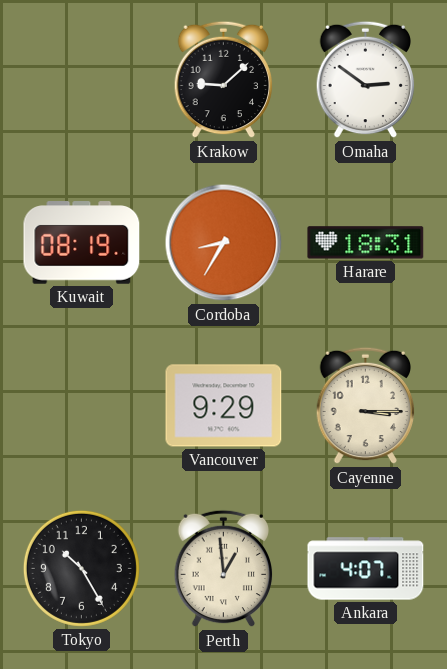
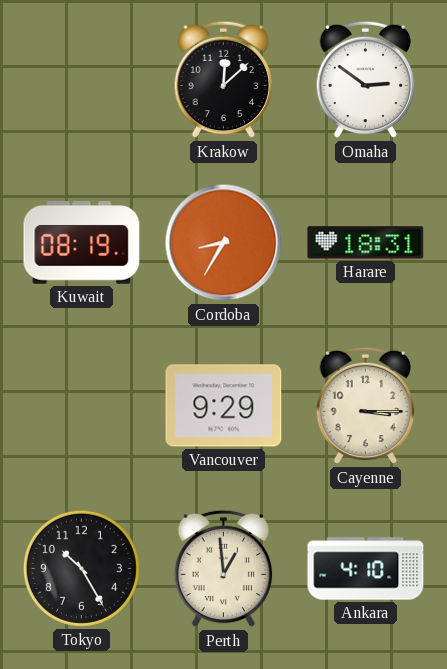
Krakow: 9:08 -> 12:08 (224, 80)
Ankara: 4:07 -> 4:10 (366, 569)
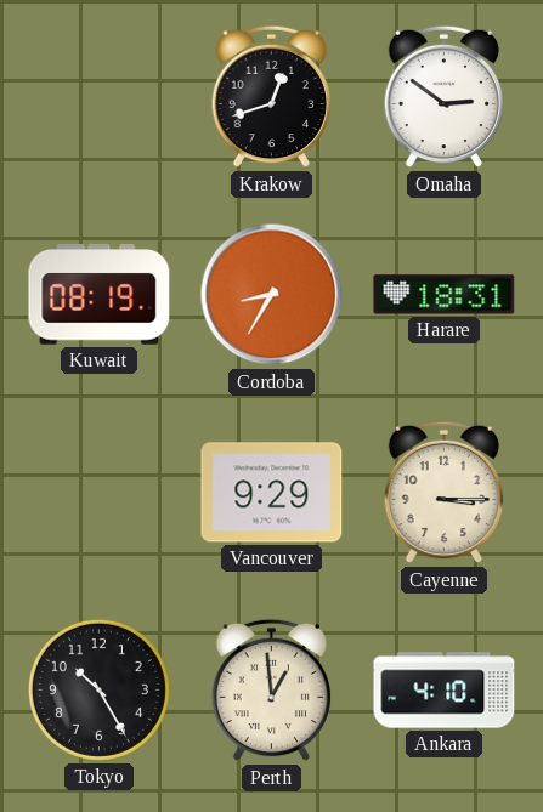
Krakow: 12:08 -> 12:42 (272, 97)
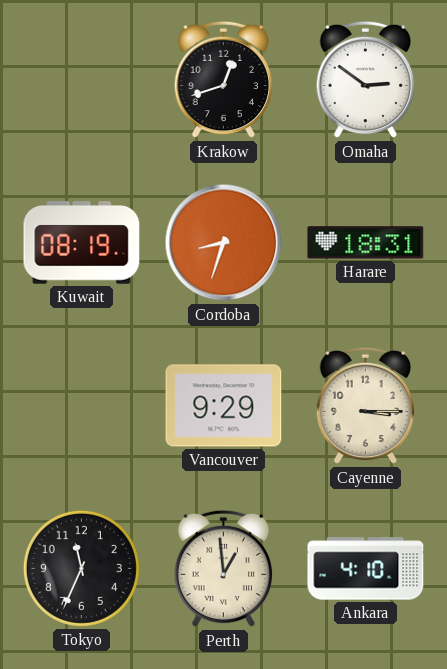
Cordoba: 8:35 -> 8:33 (224, 243)
Tokyo: 10:25 -> 11:34 (81, 568)
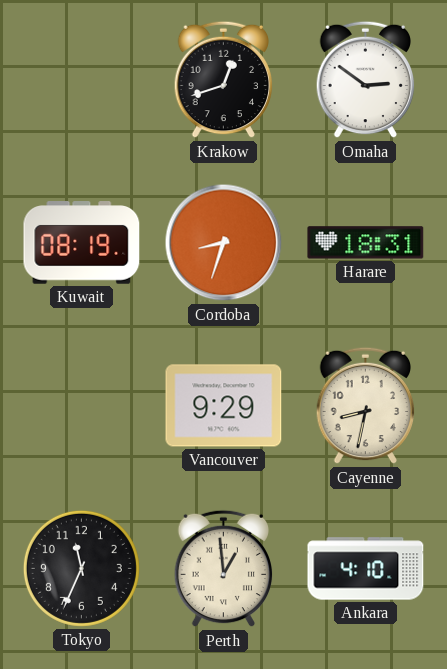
Cayenne: 3:15 -> 8:32 (366, 406)
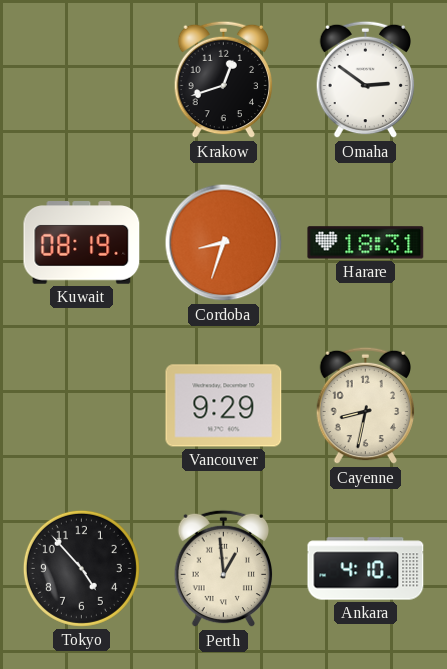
Tokyo: 11:34 -> 4:53 (81, 568)
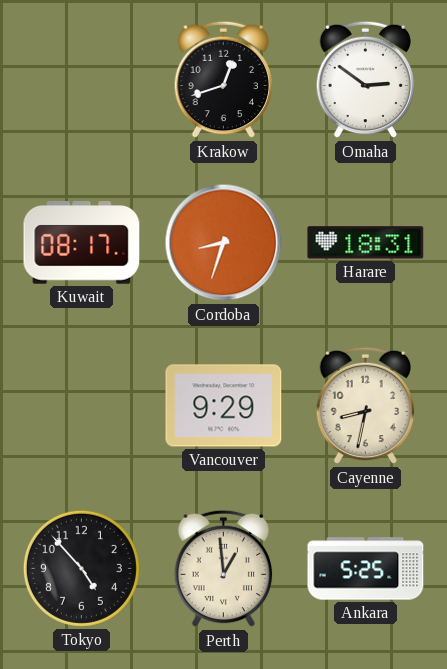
Kuwait: 08:19 -> 08:17 (82, 243)
Ankara: 4:10 -> 5:25 (366, 569)
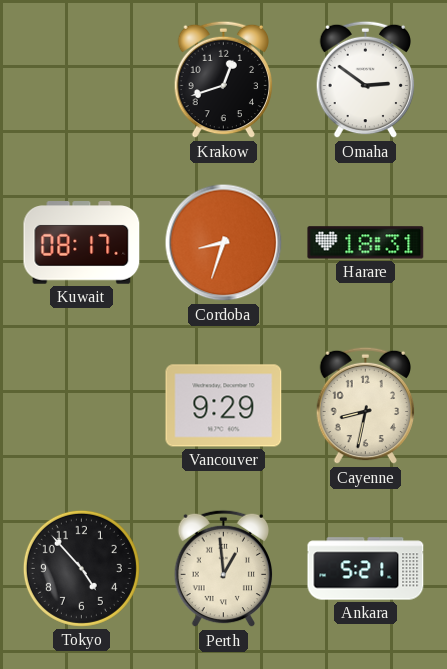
Ankara: 5:25 -> 5:21 (366, 569)
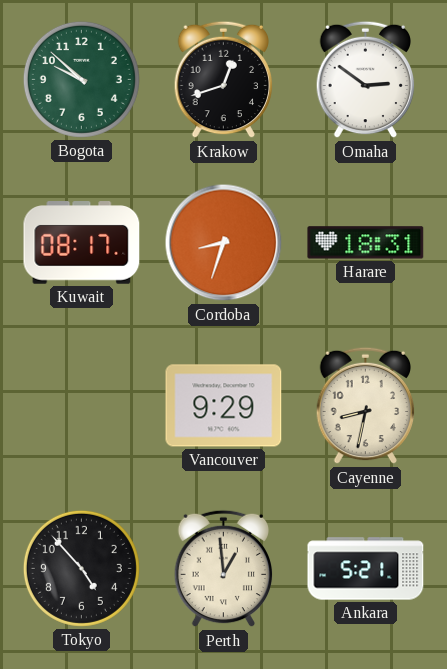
Bogota: none -> 9:52 (81, 79)
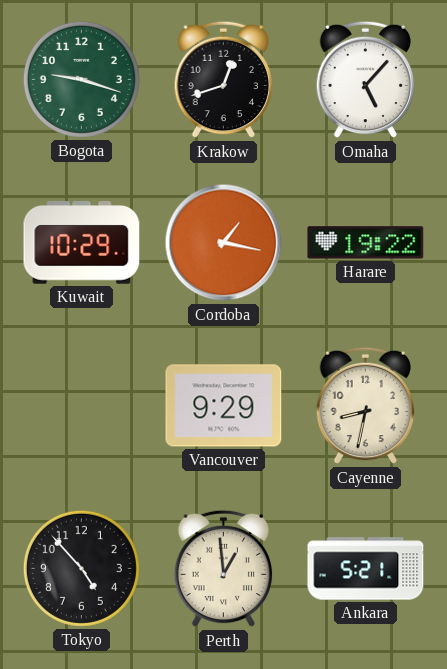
Bogota: 9:52 -> 9:18 (81, 79)
Omaha: 2:51 -> 5:07 (366, 80)
Kuwait: 08:17 -> 10:29 (82, 243)
Cordoba: 8:33 -> 1:17 (224, 243)
Harare: 18:31 -> 19:22 (366, 243)
